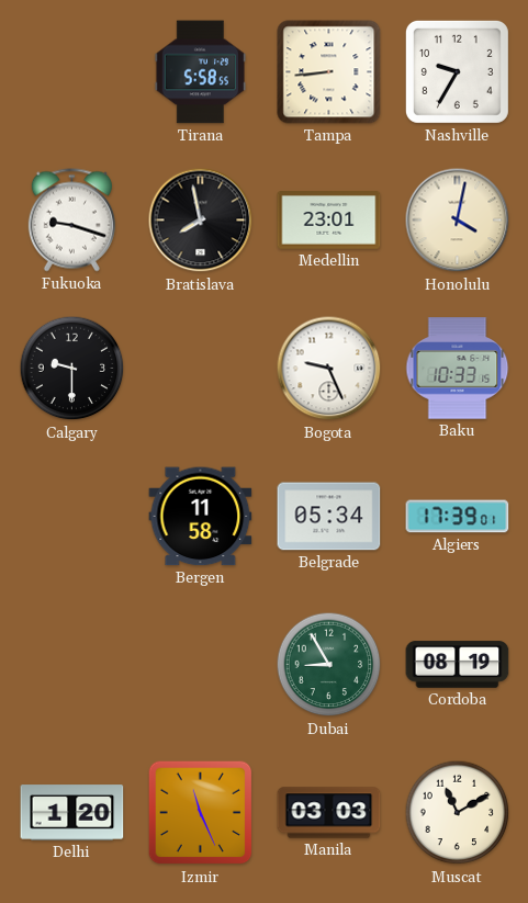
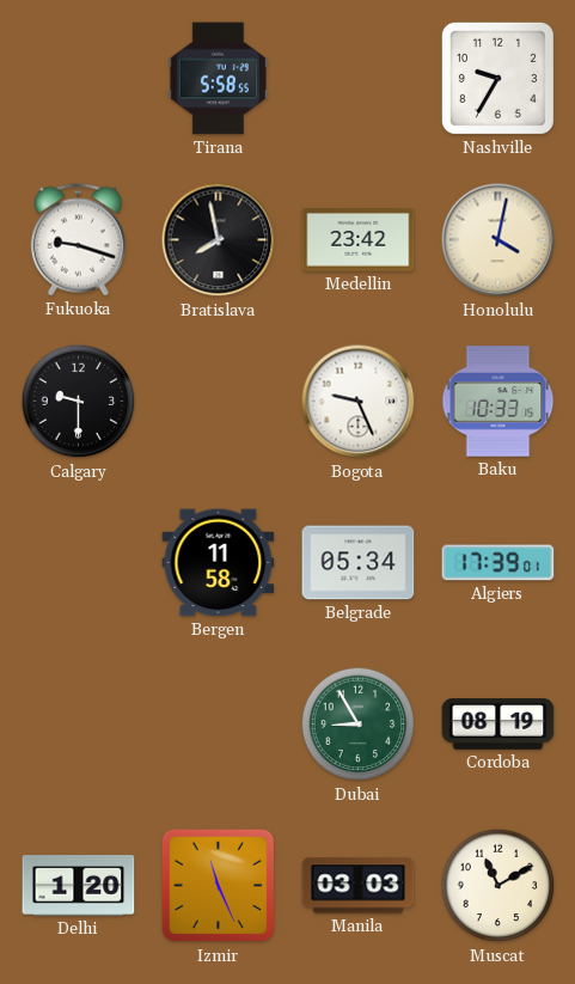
Tampa: 8:44 -> none (329, 72)
Medellin: 23:01 -> 23:42 (359, 240)
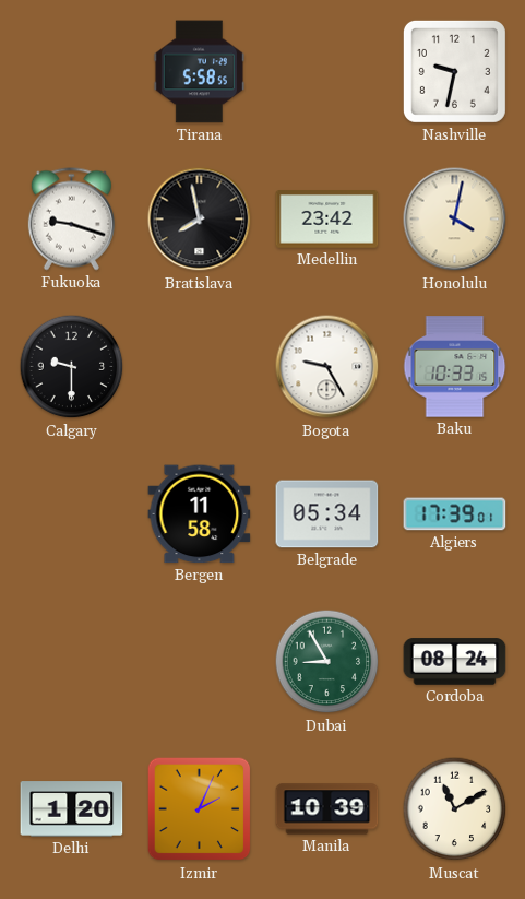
Nashville: 9:35 -> 9:32 (454, 71)
Bogota: 9:26 -> 9:25 (327, 367)
Cordoba: 08:19 -> 08:24 (455, 662)
Izmir: 11:26 -> 2:04 (200, 809)
Manila: 03:03 -> 10:39 (327, 809)
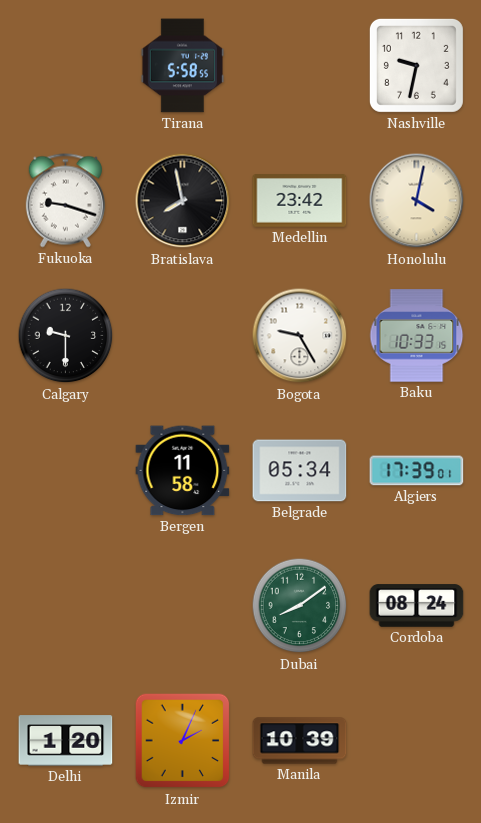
Dubai: 8:55 -> 8:09 (300, 606)
Muscat: 11:10 -> none (455, 809)
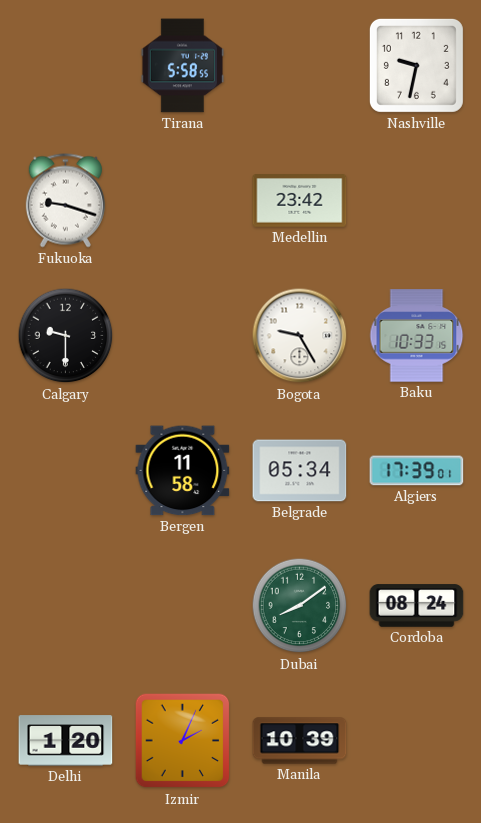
Bratislava: 7:58 -> none (183, 201)
Honolulu: 4:02 -> none (417, 201)
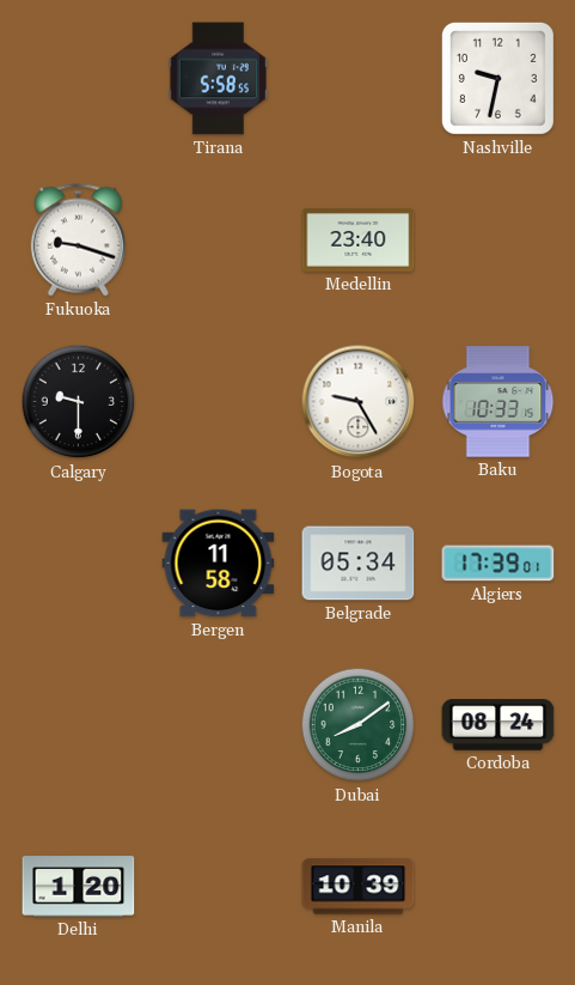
Medellin: 23:42 -> 23:40 (359, 241)
Izmir: 2:04 -> none (183, 741)
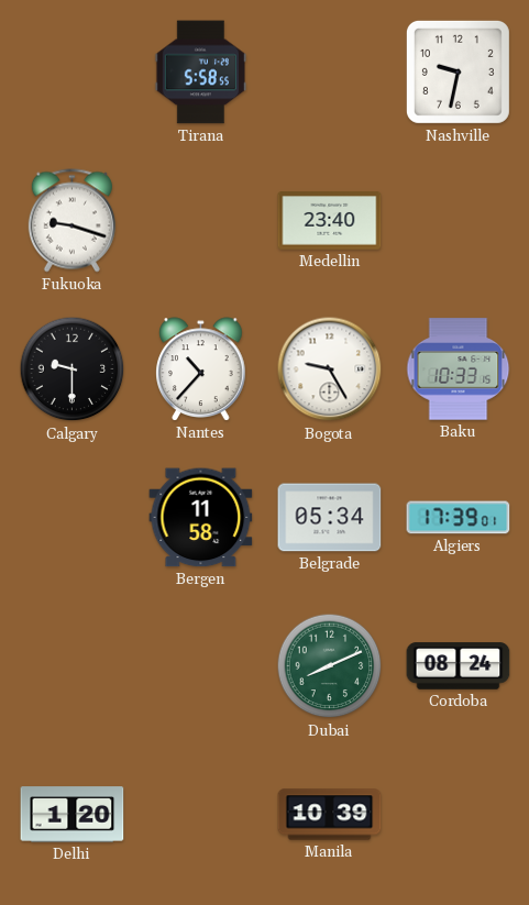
Nantes: none -> 10:37 (201, 369)
Dubai: 8:09 -> 8:11 (330, 666)
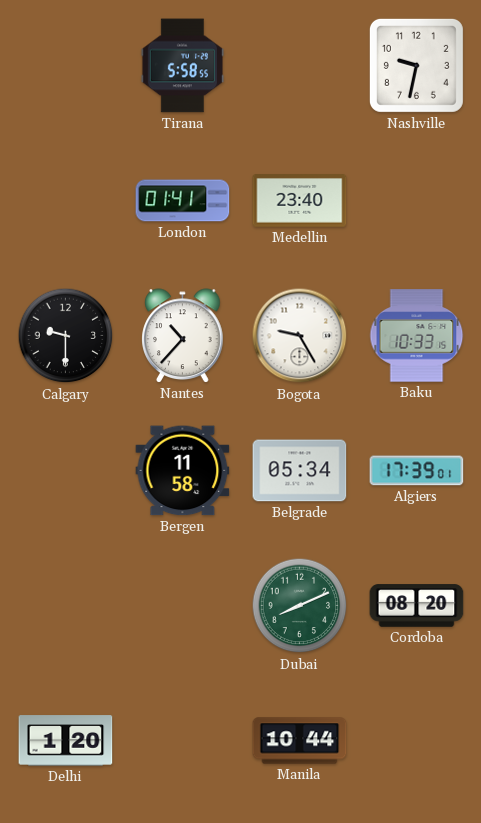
Fukuoka: 9:18 -> none (71, 221)
London: none -> 01:41 (183, 201)
Cordoba: 08:24 -> 08:20 (417, 606)
Manila: 10:39 -> 10:44 (300, 741)
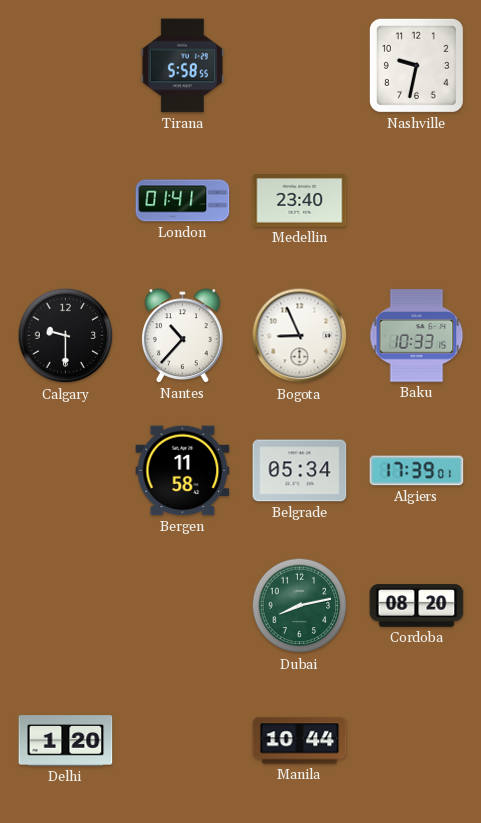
Bogota: 9:25 -> 8:56 (300, 336)
Dubai: 8:11 -> 8:13 (300, 606)
